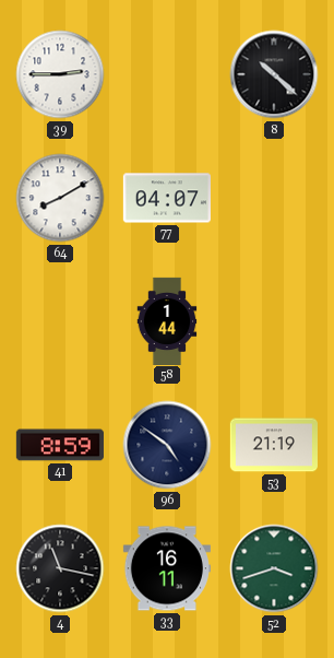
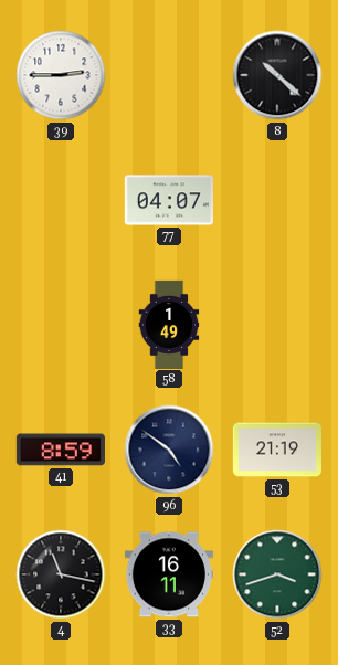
64: 8:10 -> none (60, 198)
58: 1:44 -> 1:49 (169, 324)
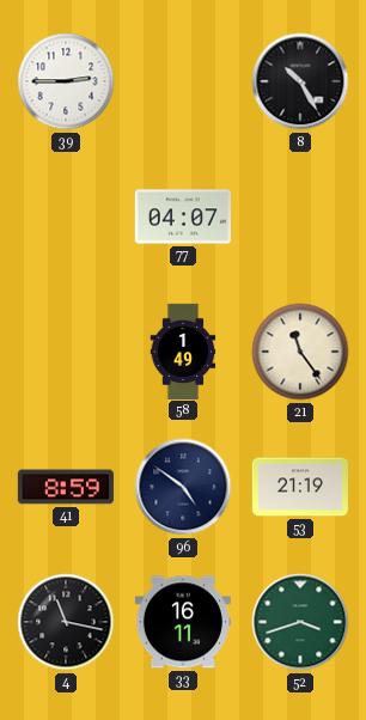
8: 10:22 -> 10:25 (300, 81)
21: none -> 11:24 (300, 352)
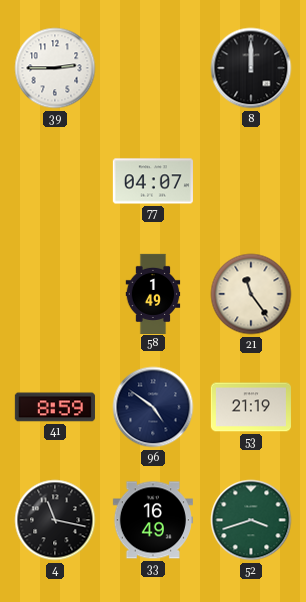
8: 10:25 -> 12:00 (251, 68)
33: 16:11 -> 16:49 (153, 520)
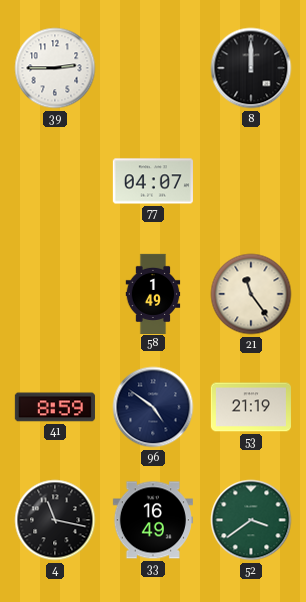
52: 3:42 -> 3:39 (251, 520)
